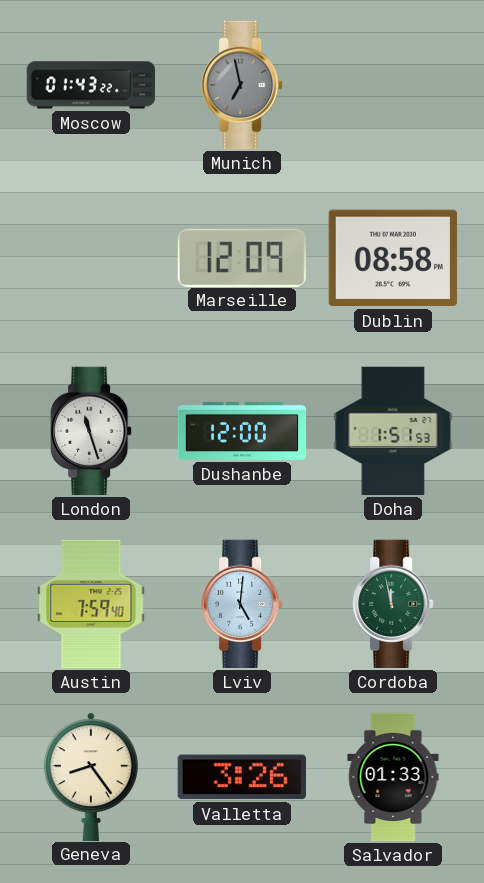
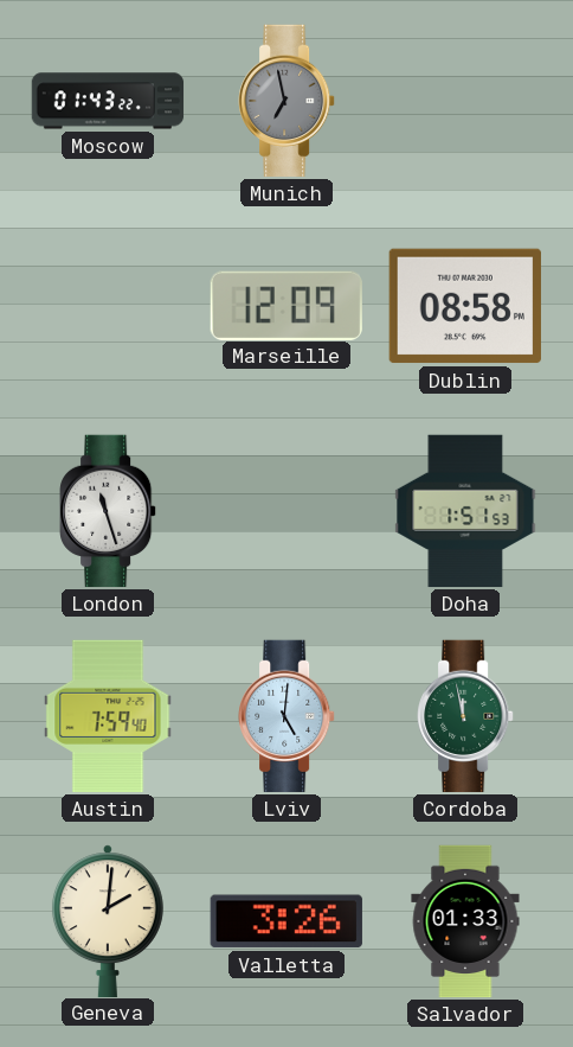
Dushanbe: 12:00 -> none (242, 431)
Geneva: 8:24 -> 2:01 (108, 920)
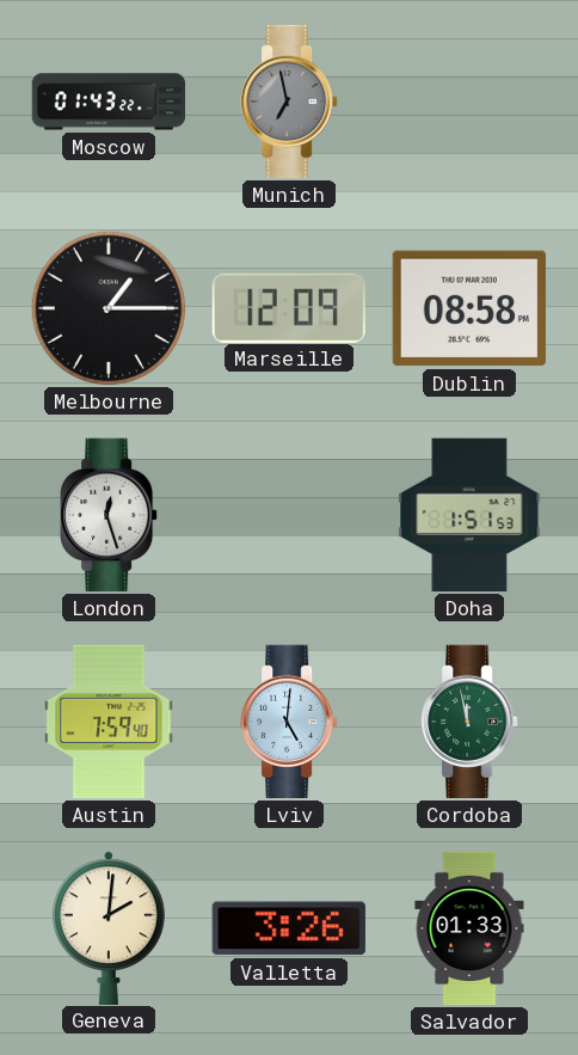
Melbourne: none -> 1:15 (107, 307)
London: 11:27 -> 12:27 (109, 515)
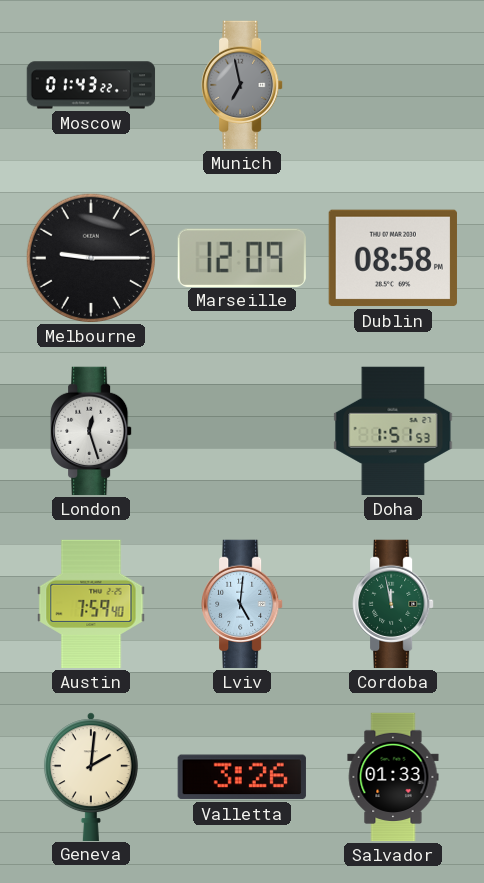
Melbourne: 1:15 -> 9:15 (90, 257)
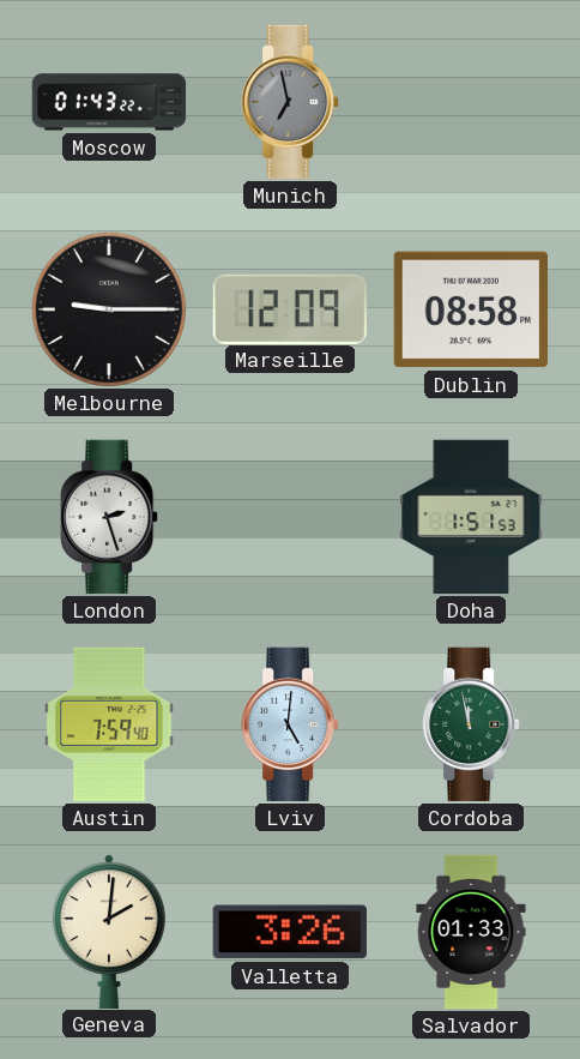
London: 12:27 -> 2:27 (109, 517)
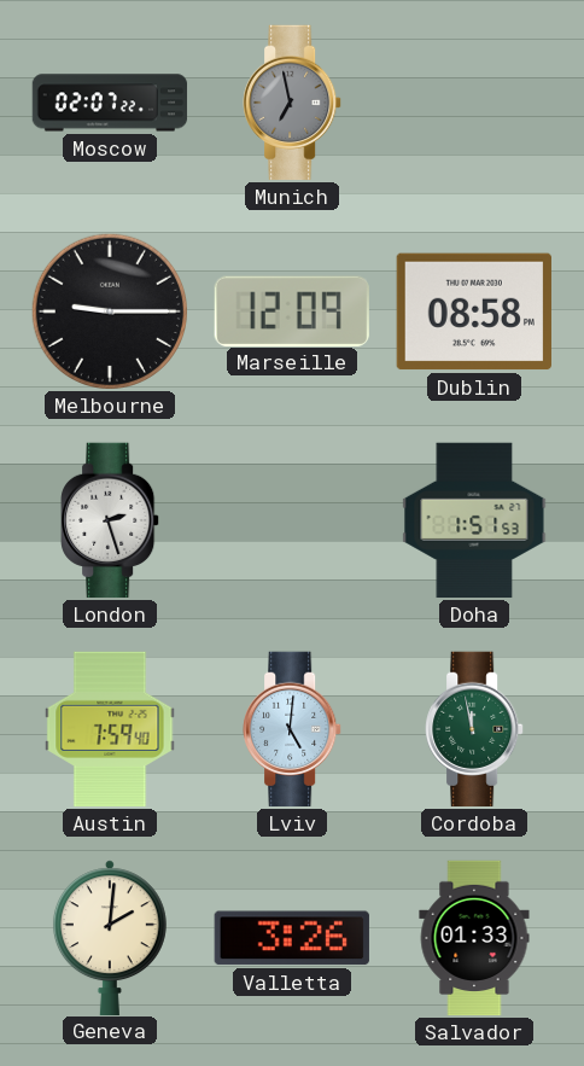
Moscow: 01:43 -> 02:07 (110, 103)
